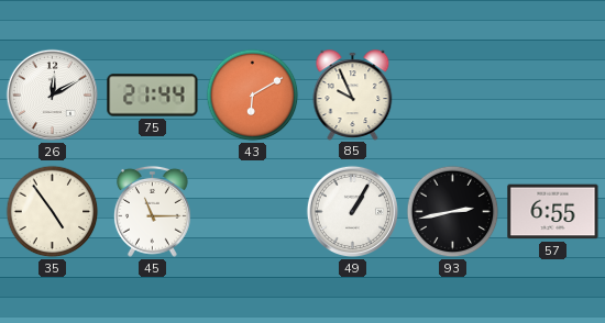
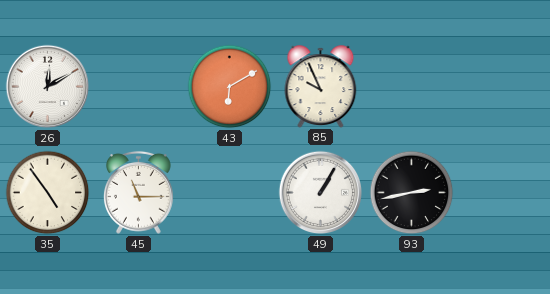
75: 21:44 -> none (153, 96)
57: 6:55 -> none (553, 212)
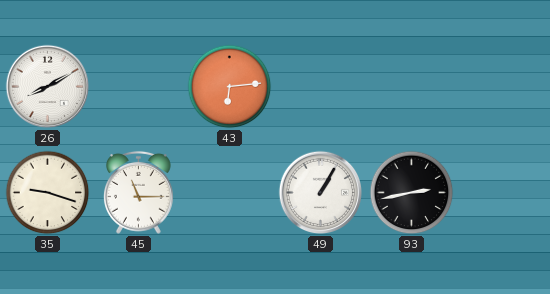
26: 12:10 -> 8:10 (48, 87)
43: 6:10 -> 6:14 (230, 87)
85: 9:56 -> none (321, 86)
35: 4:54 -> 9:18 (48, 193)
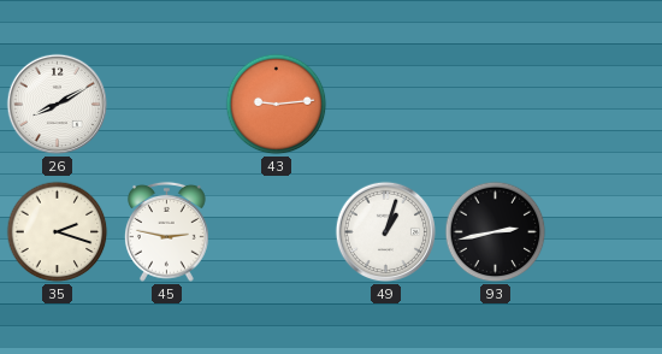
43: 6:14 -> 9:14 (277, 105)
35: 9:18 -> 2:18 (58, 232)
45: 11:15 -> 2:47 (166, 231)
49: 1:05 -> 1:03 (386, 232)
